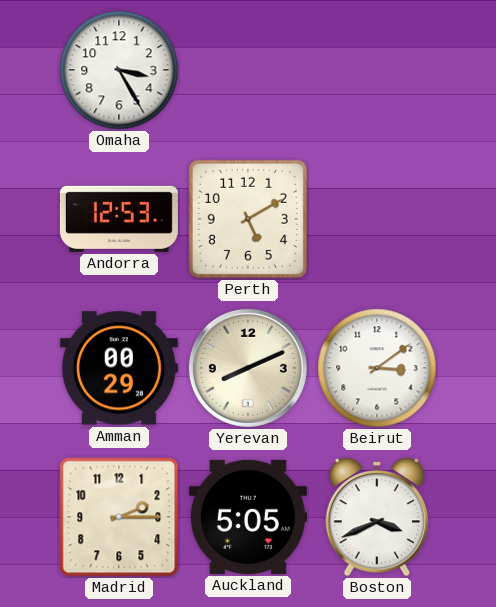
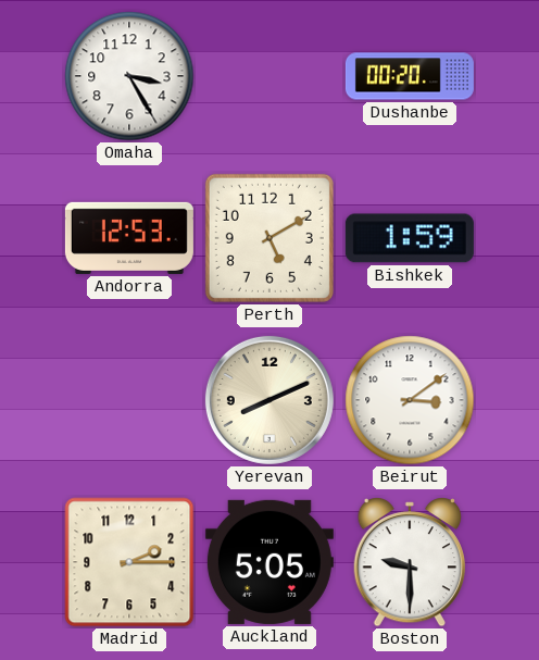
Dushanbe: none -> 00:20 (410, 76)
Bishkek: none -> 1:59 (410, 238)
Amman: 00:29 -> none (119, 368)
Boston: 3:41 -> 9:30 (409, 563)
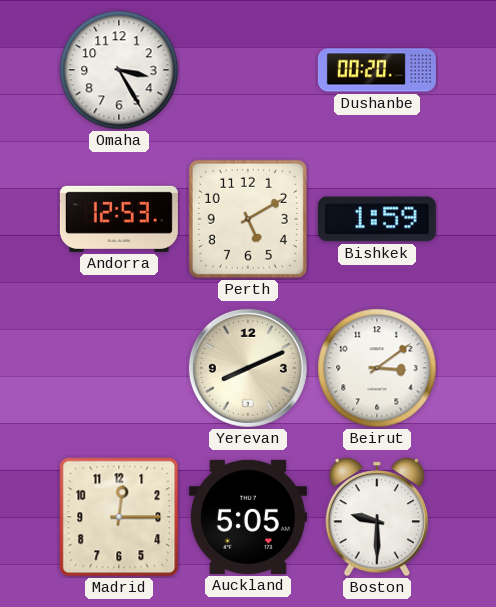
Madrid: 2:15 -> 12:15 (119, 517)
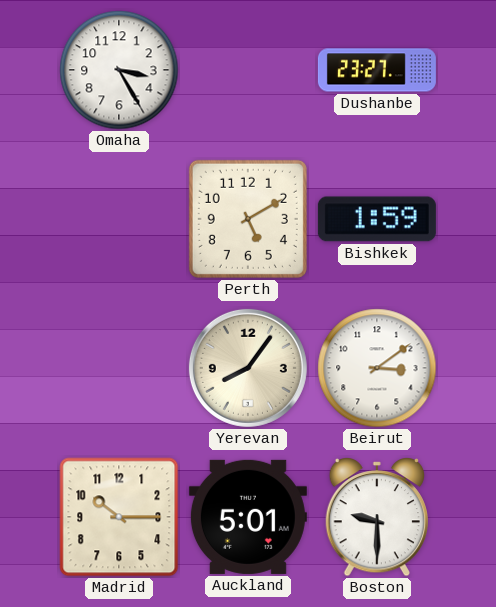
Dushanbe: 00:20 -> 23:27 (377, 70)
Andorra: 12:53 -> none (119, 219)
Yerevan: 8:11 -> 8:06 (248, 368)
Madrid: 12:15 -> 10:15 (119, 517)
Auckland: 5:05 -> 5:01 (248, 517)
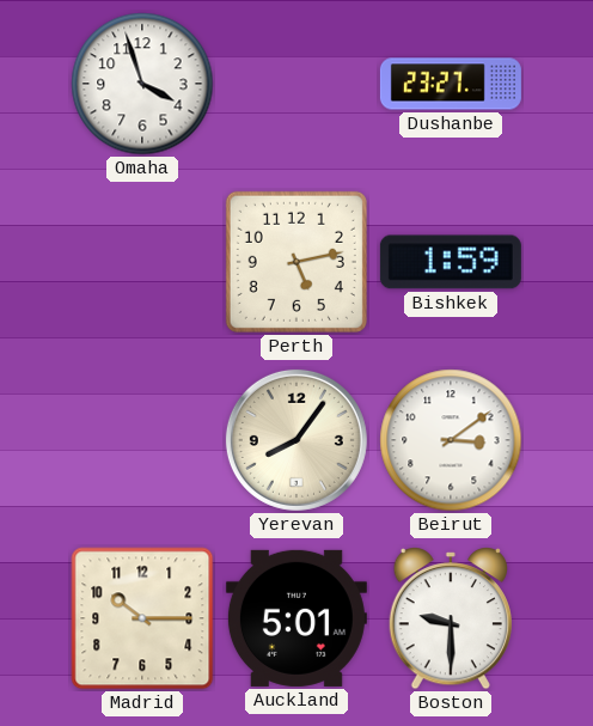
Omaha: 3:25 -> 3:57 (142, 84)
Perth: 5:10 -> 5:13 (296, 262)
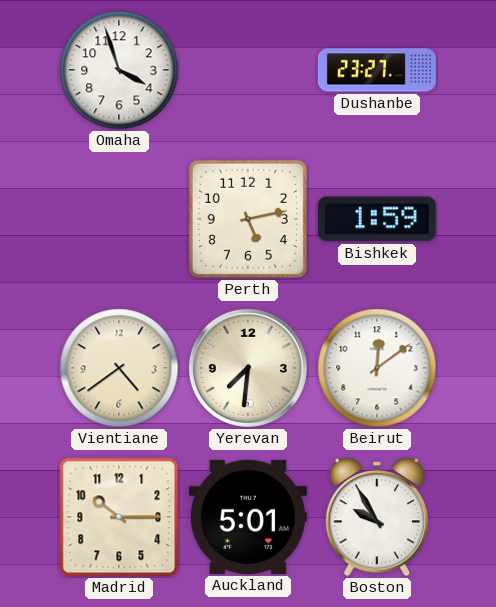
Vientiane: none -> 4:39 (119, 368)
Yerevan: 8:06 -> 7:31 (248, 368)
Beirut: 3:09 -> 12:09 (377, 368)
Boston: 9:30 -> 9:55 (376, 518)
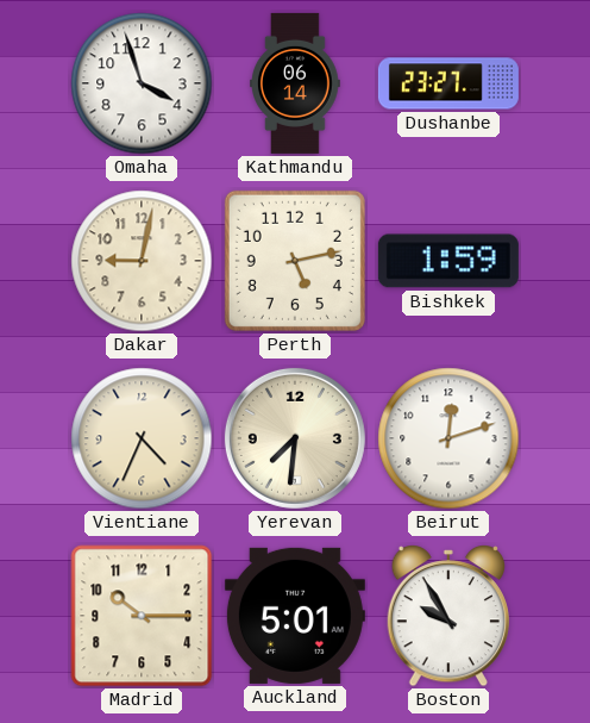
Kathmandu: none -> 06:14 (296, 83)
Dakar: none -> 9:02 (142, 261)
Vientiane: 4:39 -> 4:34 (142, 438)
Beirut: 12:09 -> 12:12 (448, 438)
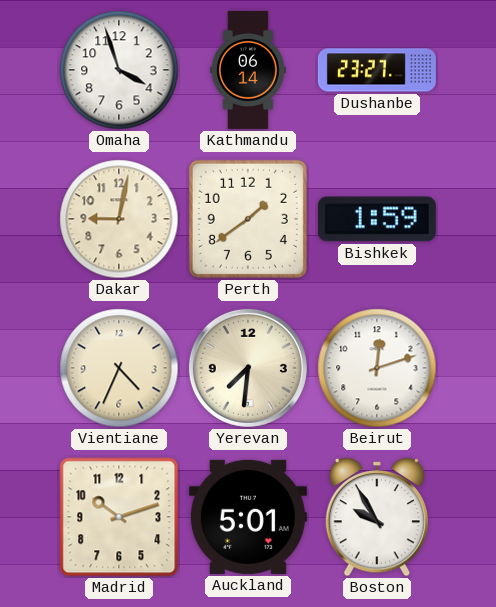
Perth: 5:13 -> 1:39 (248, 219)
Madrid: 10:15 -> 10:12 (119, 517)
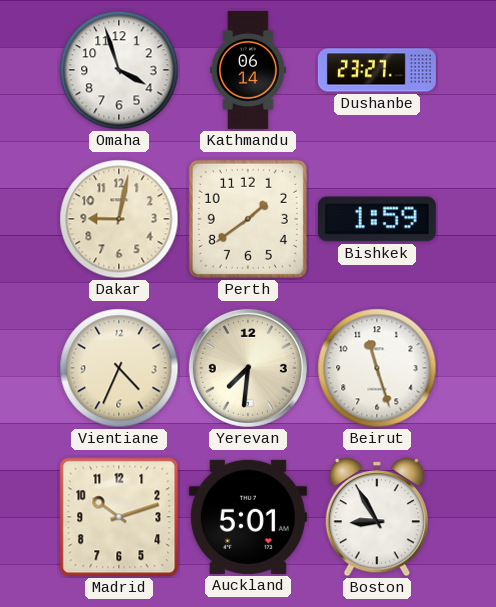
Beirut: 12:12 -> 11:27 (377, 368)
Boston: 9:55 -> 8:55 (376, 518)
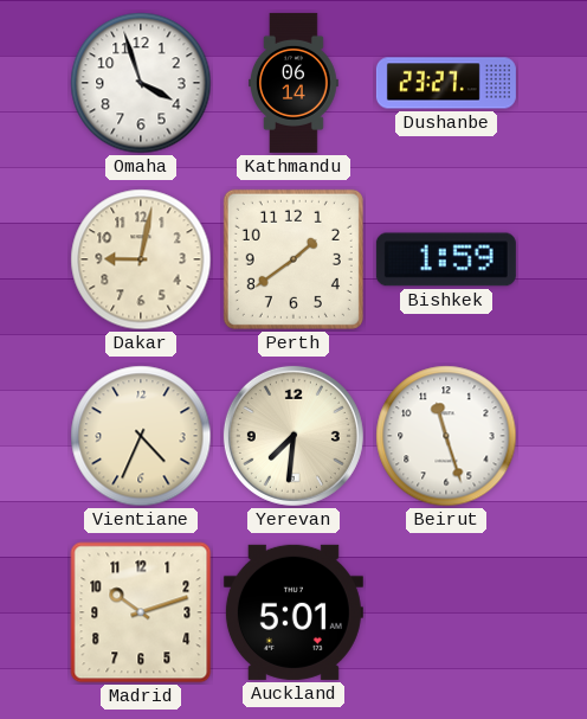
Boston: 8:55 -> none (376, 518)
